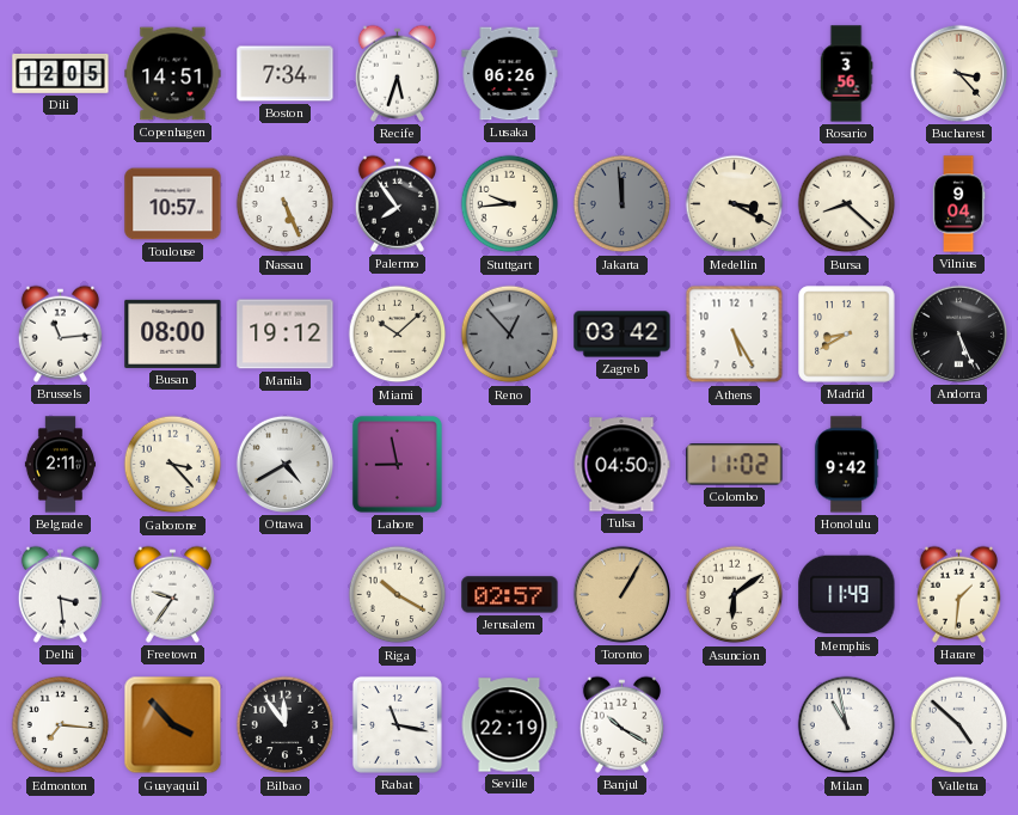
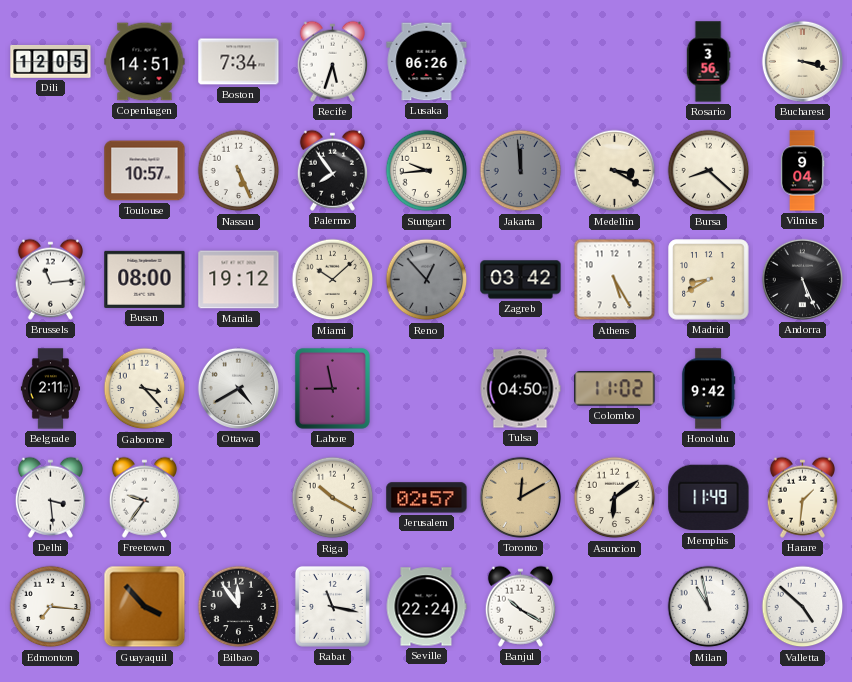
Bucharest: 3:23 -> 3:18 (802, 61)
Toronto: 1:05 -> 12:10 (520, 497)
Seville: 22:19 -> 22:24 (426, 607)
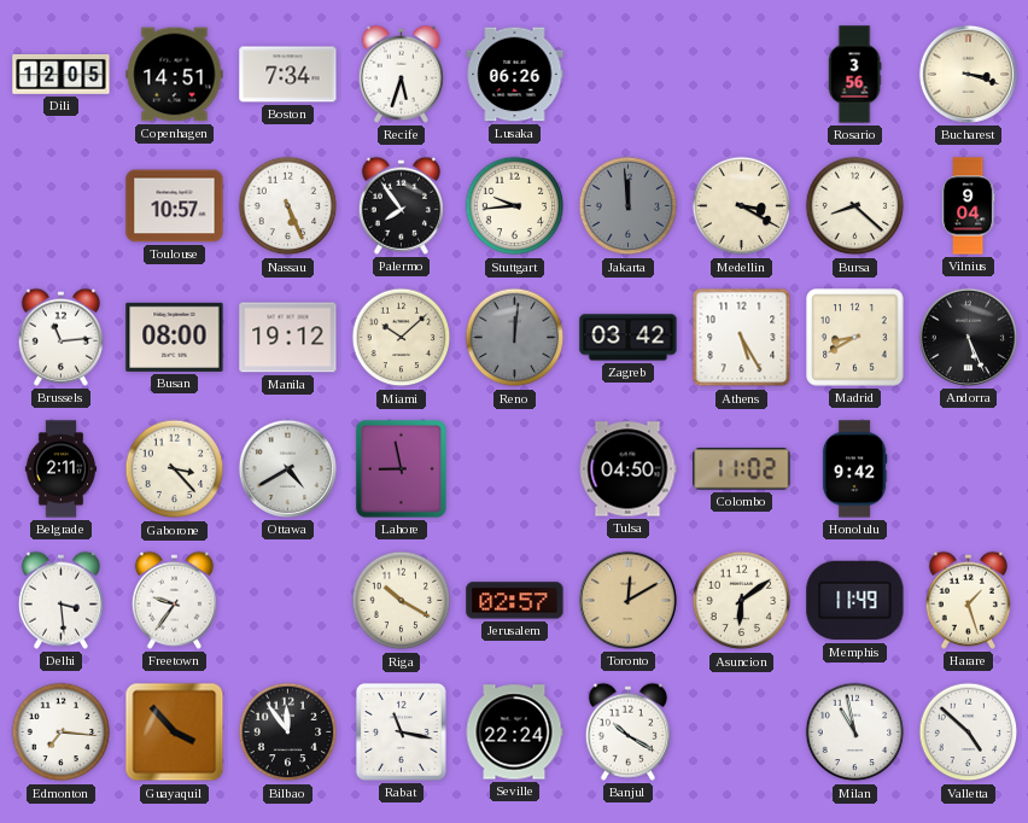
Reno: 12:53 -> 12:01 (515, 338)
Harare: 1:31 -> 1:27 (968, 600)
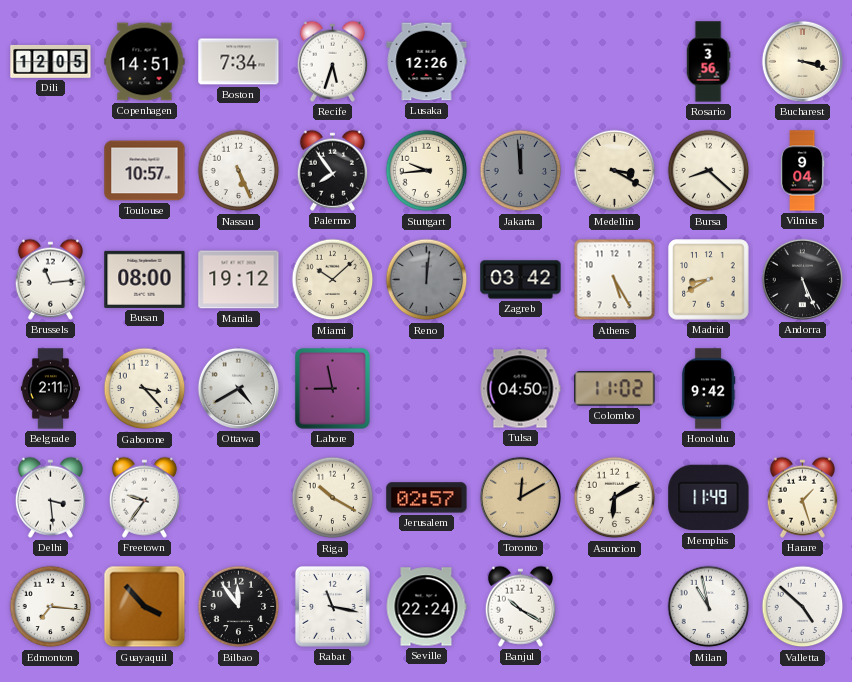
Lusaka: 06:26 -> 12:26 (427, 62)
Asuncion: 6:09 -> 6:10 (615, 498)
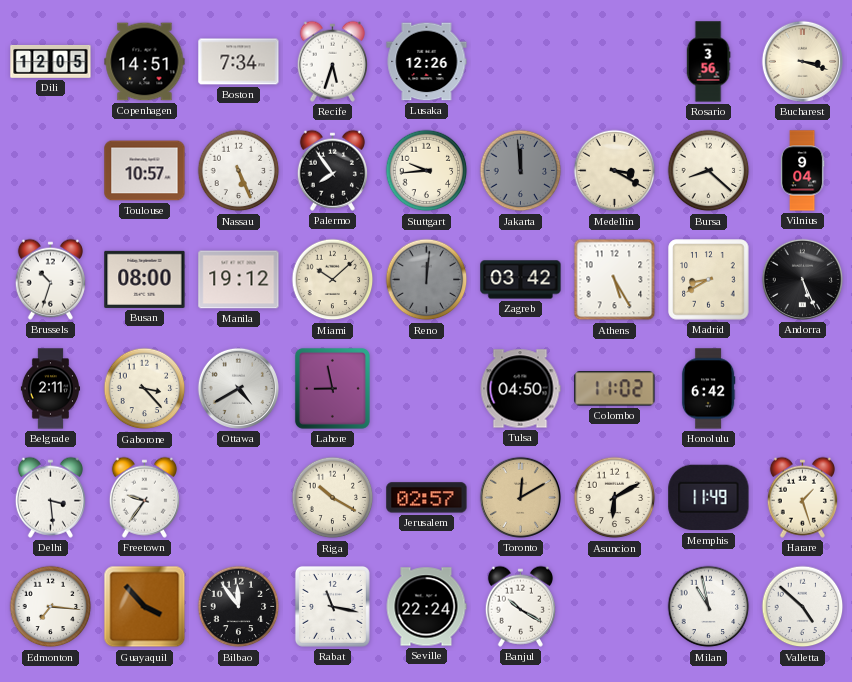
Brussels: 11:14 -> 10:33 (50, 279)
Honolulu: 9:42 -> 6:42 (708, 389)
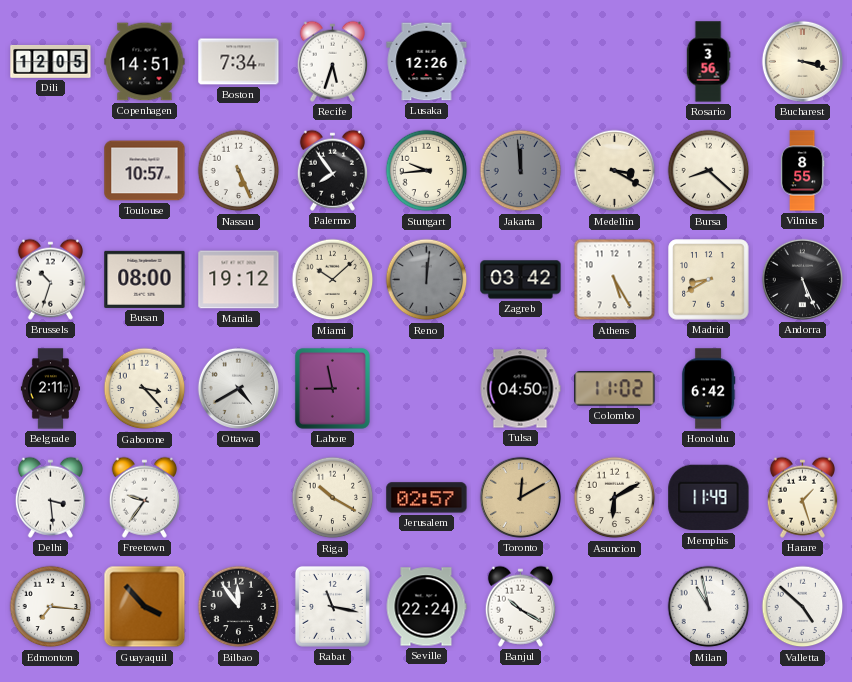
Vilnius: 9:04 -> 8:55 (802, 171)
